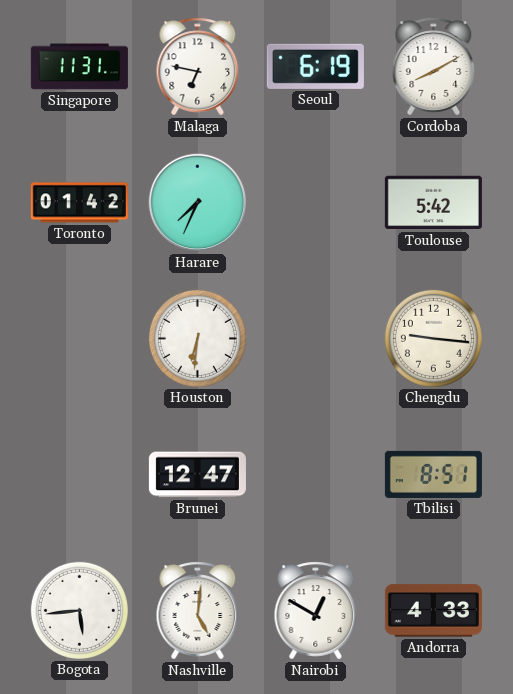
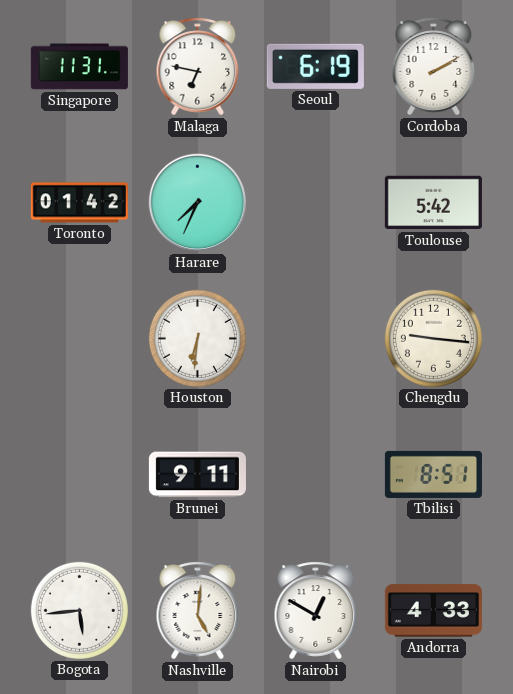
Cordoba: 8:10 -> 2:10 (434, 67)
Brunei: 12:47 -> 9:11 (197, 475)
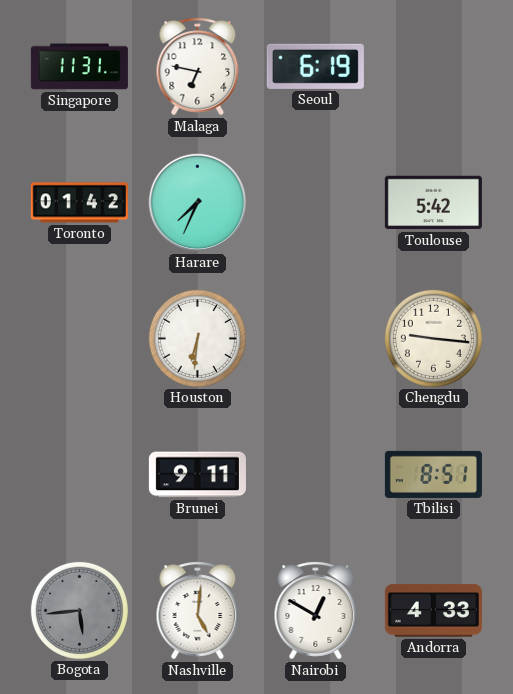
Cordoba: 2:10 -> none (434, 67)
Bogota dial: white -> grey (79, 610)
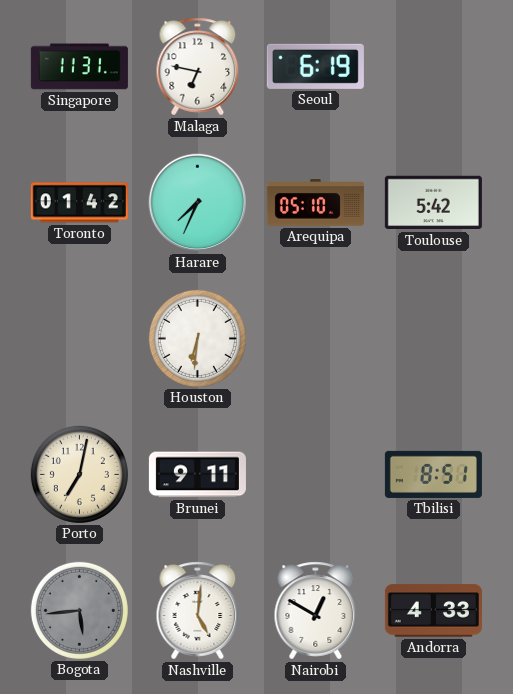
Arequipa: none -> 05:10 (315, 203)
Chengdu: 9:16 -> none (433, 338)
Porto: none -> 7:02 (79, 474)
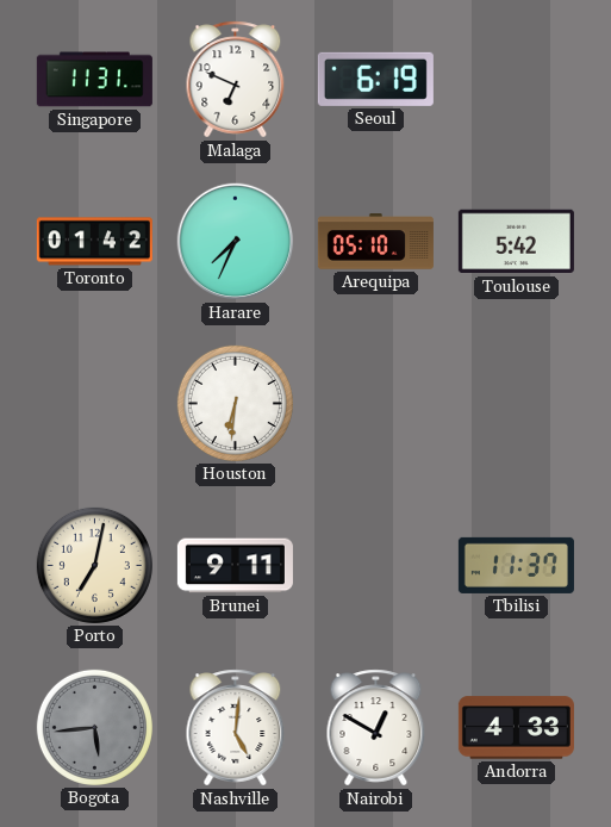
Malaga: 6:47 -> 6:49 (236, 80)
Tbilisi: 8:51 -> 11:37 (516, 565)
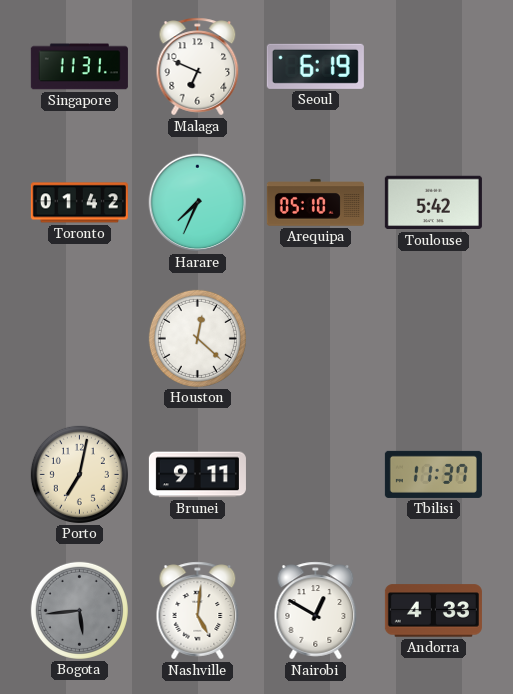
Houston: 6:31 -> 12:22 (197, 338)
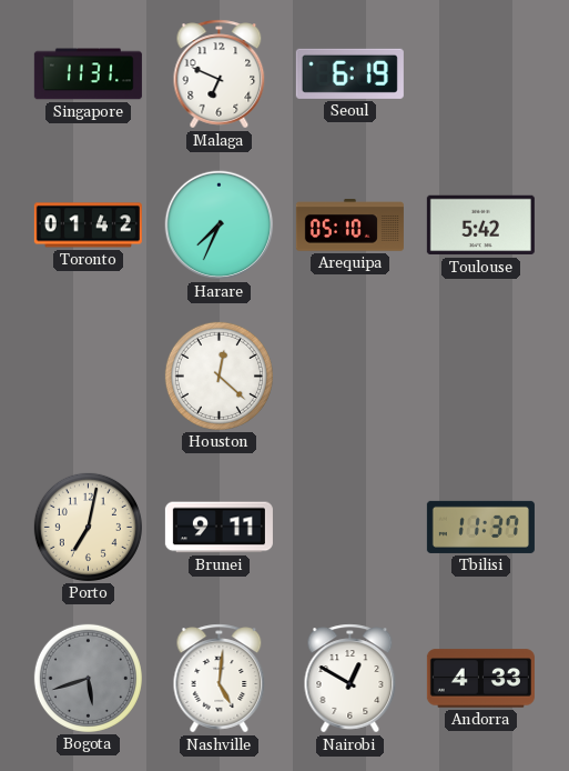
Bogota: 5:44 -> 5:42 (88, 678)
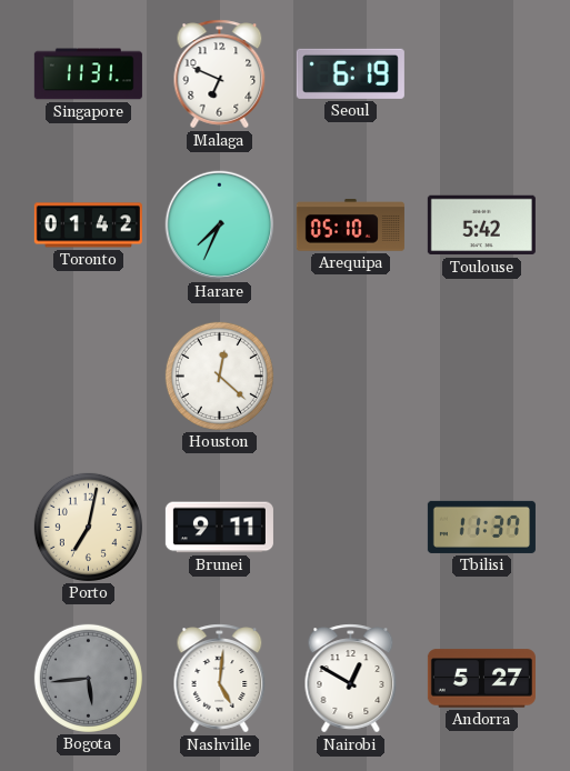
Bogota: 5:42 -> 5:44 (88, 678)
Andorra: 4:33 -> 5:27 (481, 679)
